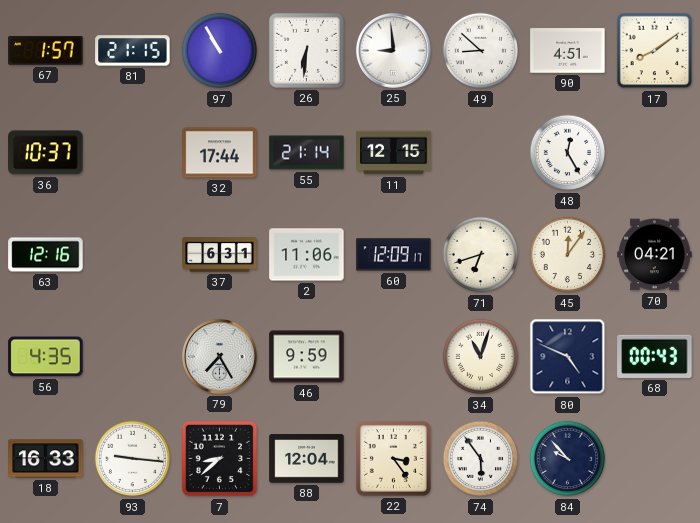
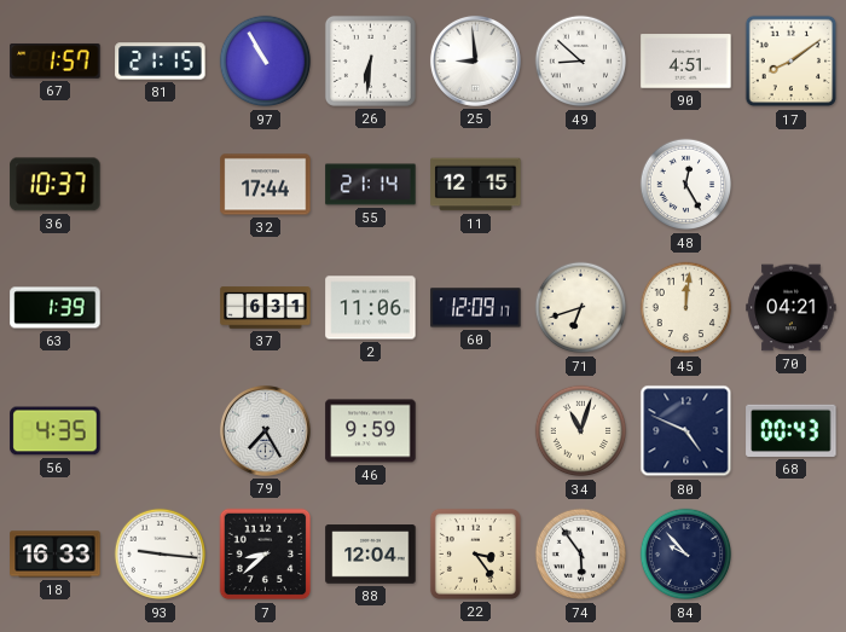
63: 12:16 -> 1:39 (56, 308)
45: 12:06 -> 12:01 (686, 308)
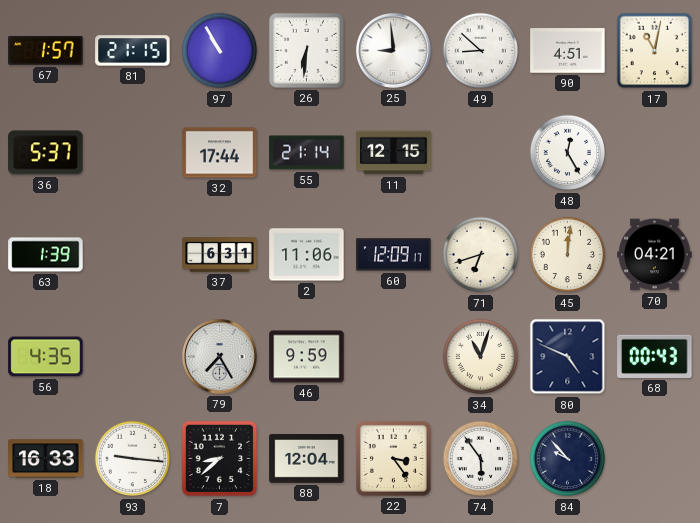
17: 8:09 -> 11:02 (655, 51)
36: 10:37 -> 5:37 (46, 153)
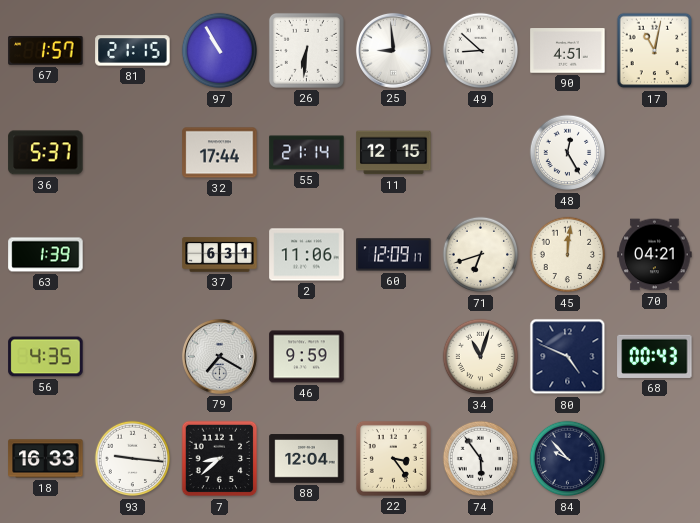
79: 7:25 -> 7:20 (219, 356)
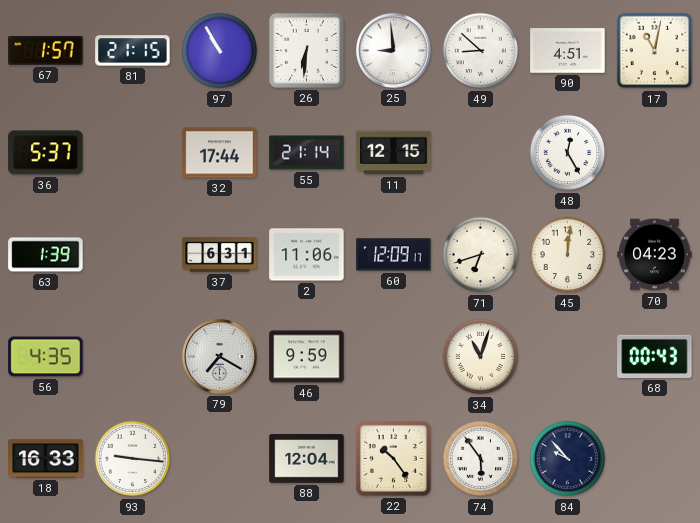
70: 04:21 -> 04:23 (655, 255)
80: 4:49 -> none (568, 357)
7: 8:38 -> none (220, 459)
22: 3:24 -> 10:24 (393, 458)
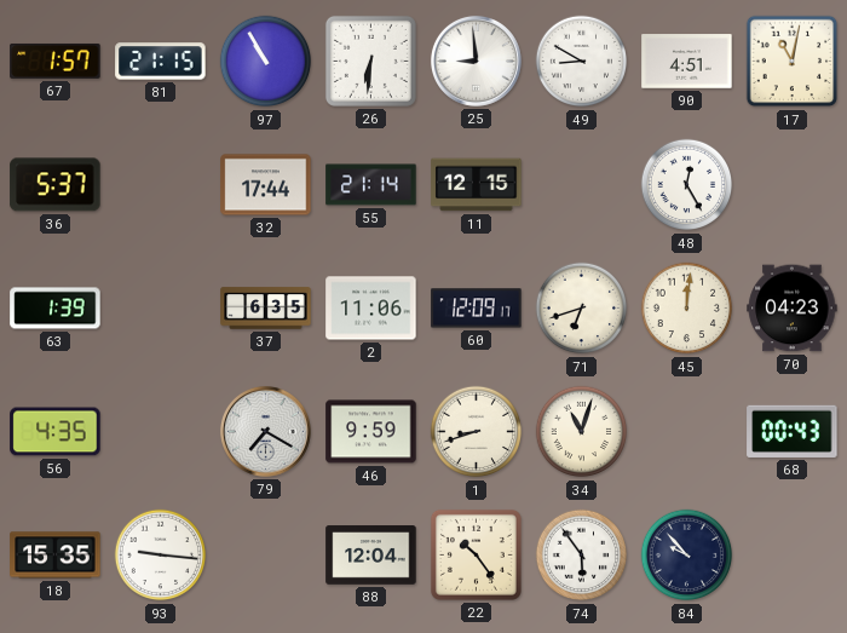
49: 8:52 -> 8:50 (582, 62)
37: 6:31 -> 6:35 (266, 309)
1: none -> 8:42 (477, 432)
18: 16:33 -> 15:35 (56, 556)
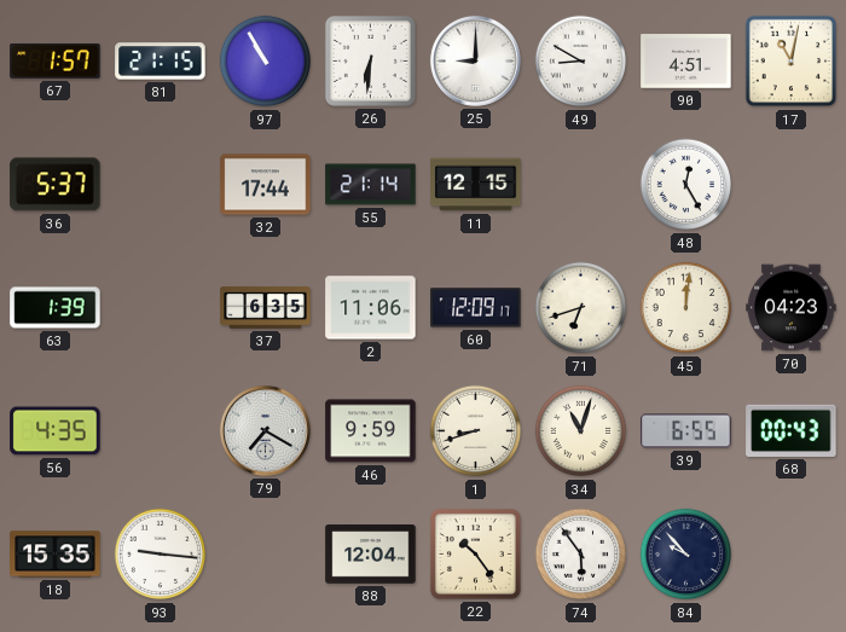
25: 8:59 -> 9:00 (475, 60)
39: none -> 6:55 (686, 431)
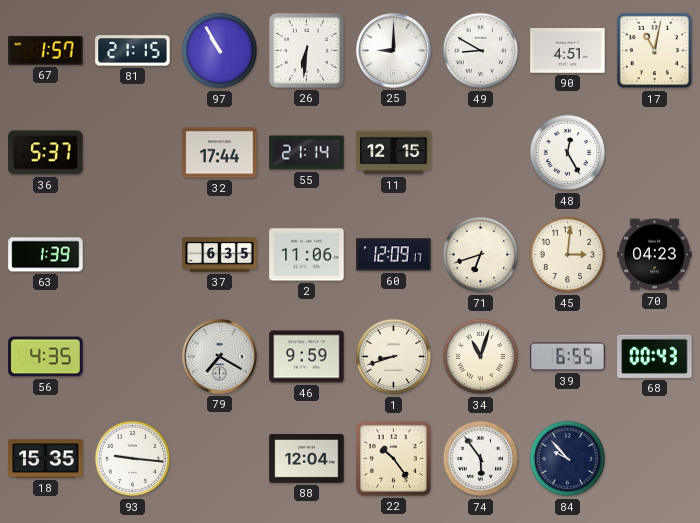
45: 12:01 -> 3:01 (568, 255)
